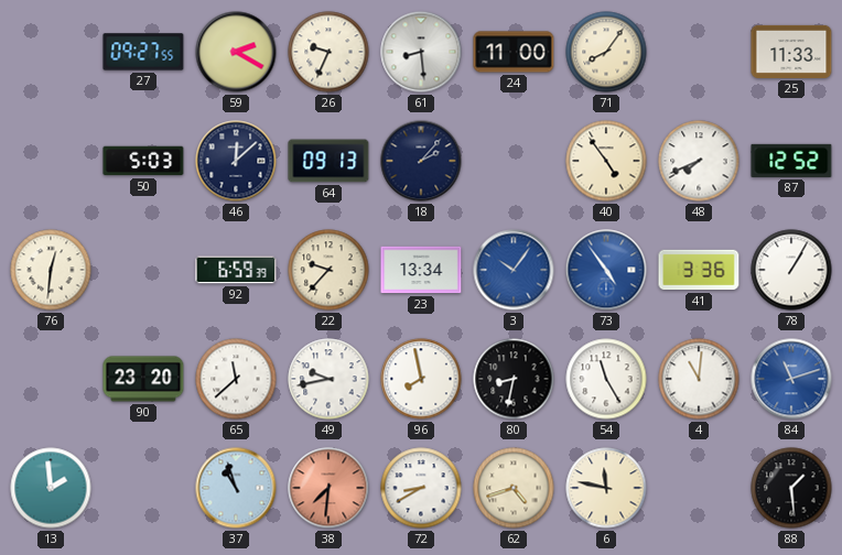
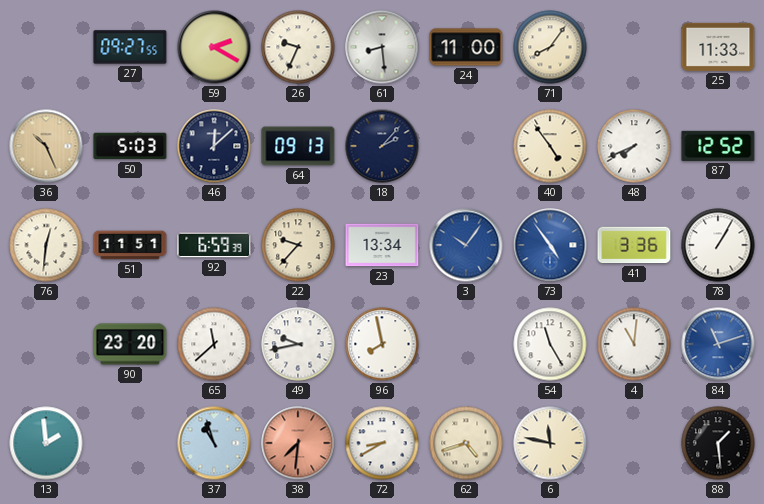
36: none -> 10:26 (46, 146)
51: none -> 11:51 (130, 245)
80: 8:32 -> none (514, 379)
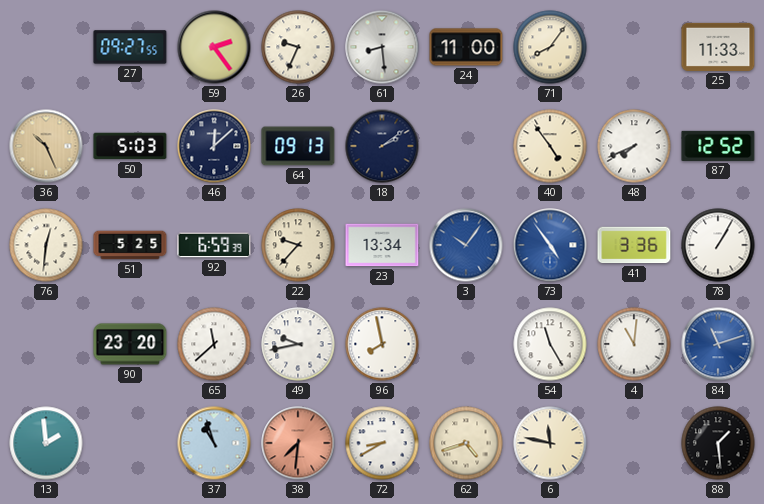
59: 2:20 -> 2:24 (214, 47)
18: 2:07 -> 2:09 (382, 146)
51: 11:51 -> 5:25 (130, 245)
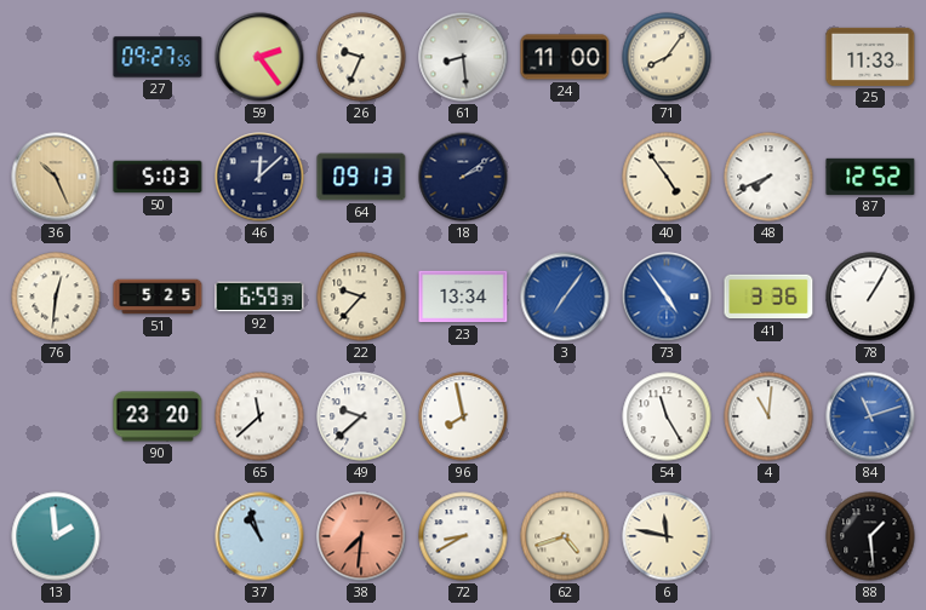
3: 10:06 -> 7:06 (565, 297)
49: 9:43 -> 9:38 (361, 416)
